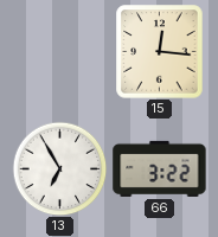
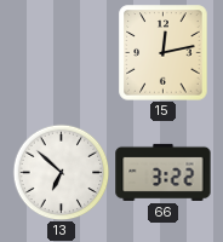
15: 12:16 -> 12:13 (164, 53)
13: 6:55 -> 6:52 (61, 172)
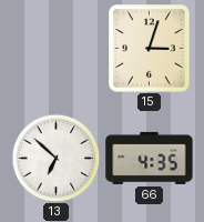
15: 12:13 -> 3:03 (150, 49)
66: 3:22 -> 4:35 (150, 158)
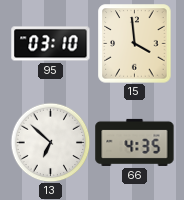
95: none -> 03:10 (51, 44)
15: 3:03 -> 3:59 (135, 44)
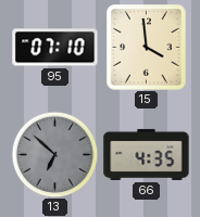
95: 03:10 -> 07:10 (55, 48)
13 dial: white -> grey (54, 154)
